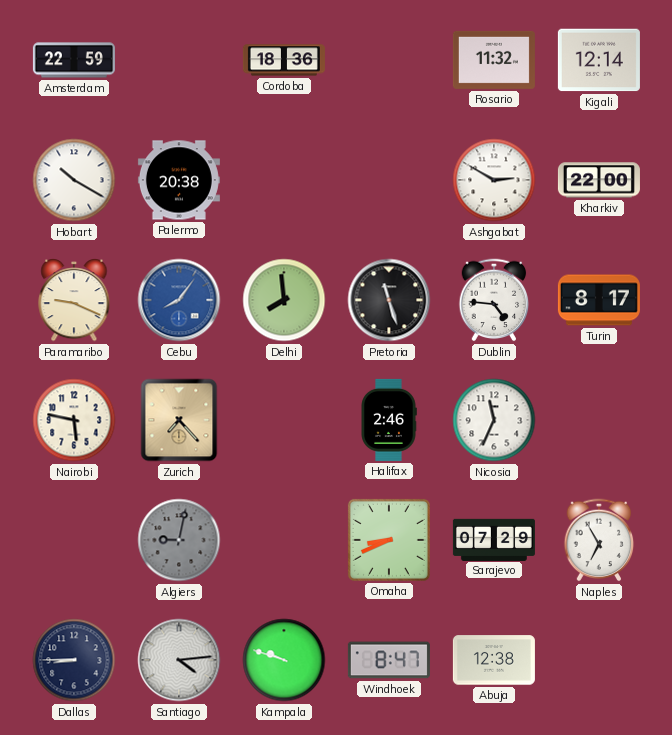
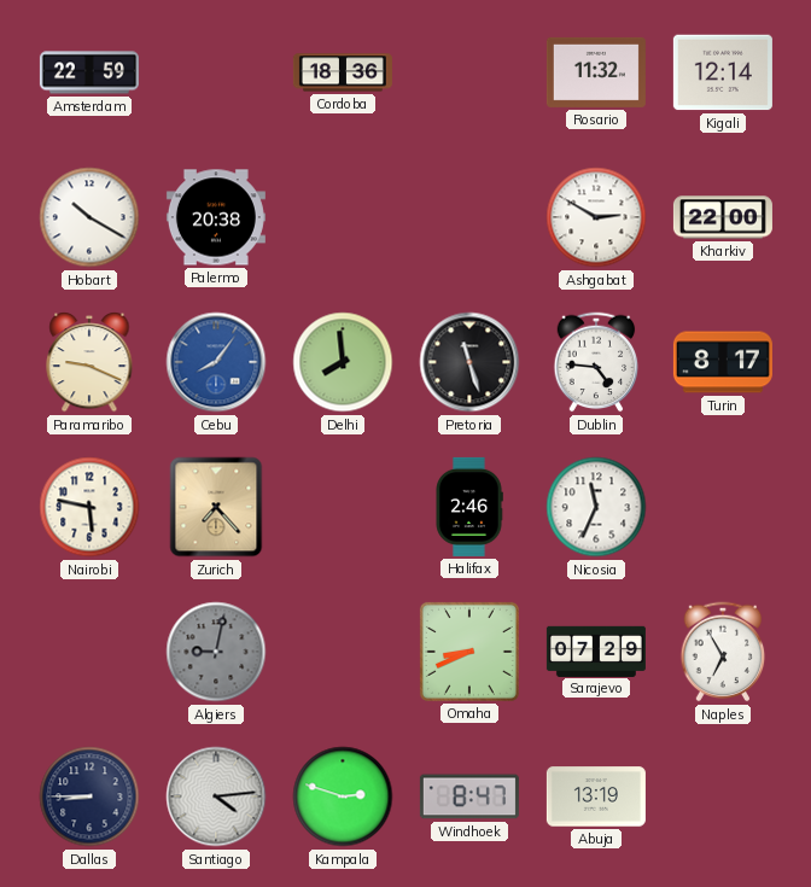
Kampala: 9:48 -> 2:48 (343, 796)
Abuja: 12:38 -> 13:19 (596, 796)
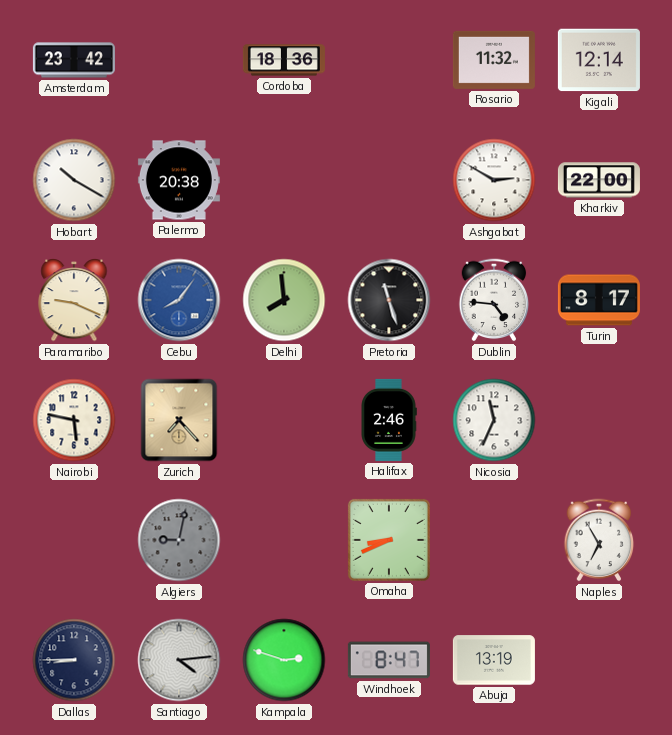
Amsterdam: 22:59 -> 23:42 (74, 60)
Sarajevo: 07:29 -> none (596, 650)
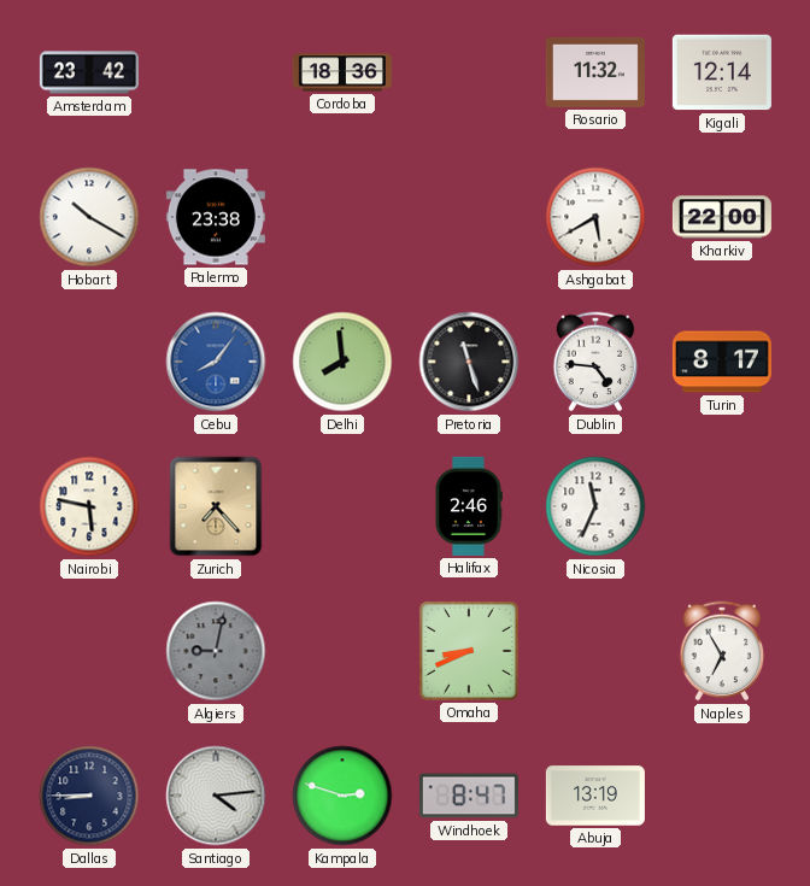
Palermo: 20:38 -> 23:38 (216, 217)
Ashgabat: 2:50 -> 5:40 (595, 217)
Paramaribo: 9:19 -> none (74, 301)
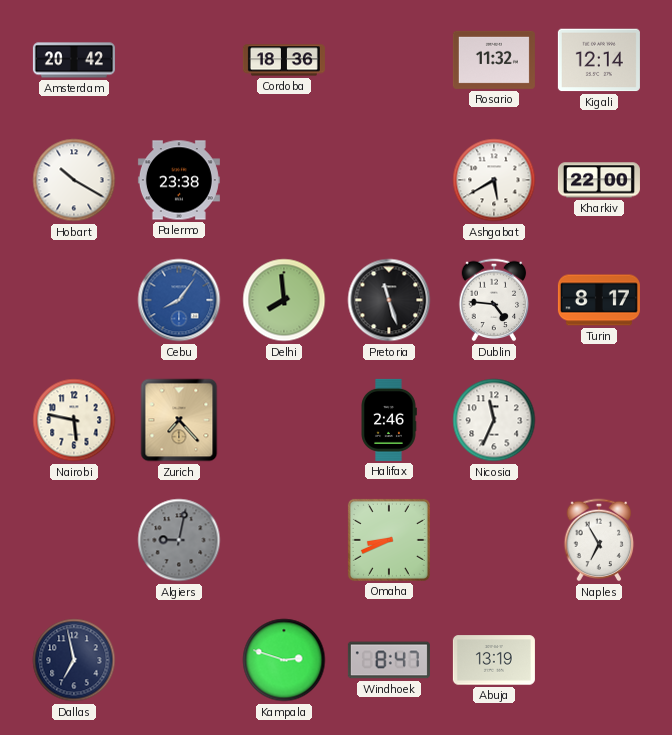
Amsterdam: 23:42 -> 20:42 (74, 60)
Dallas: 8:45 -> 6:58 (74, 660)
Santiago: 4:14 -> none (216, 796)
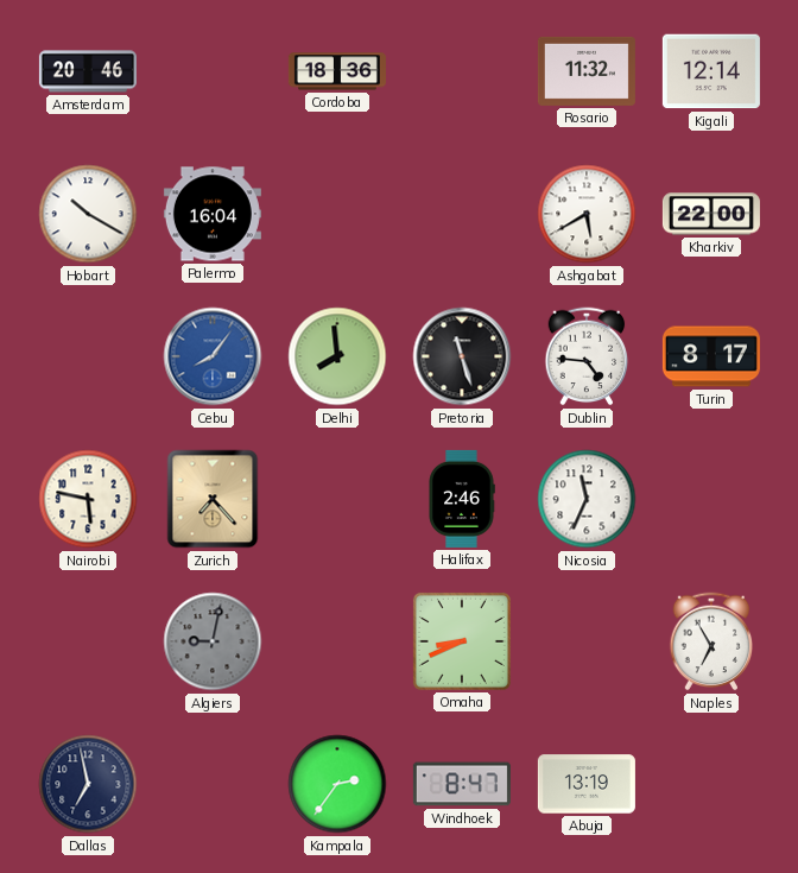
Amsterdam: 20:42 -> 20:46 (88, 71)
Palermo: 23:38 -> 16:04 (213, 214)
Kampala: 2:48 -> 2:36 (337, 784)
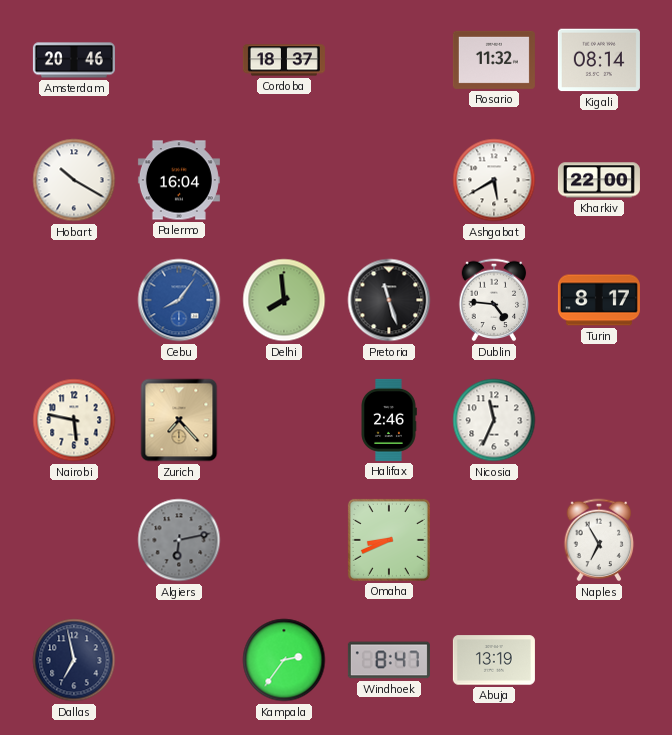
Cordoba: 18:36 -> 18:37 (284, 60)
Kigali: 12:14 -> 08:14 (599, 60)
Algiers: 9:02 -> 6:13 (179, 540)
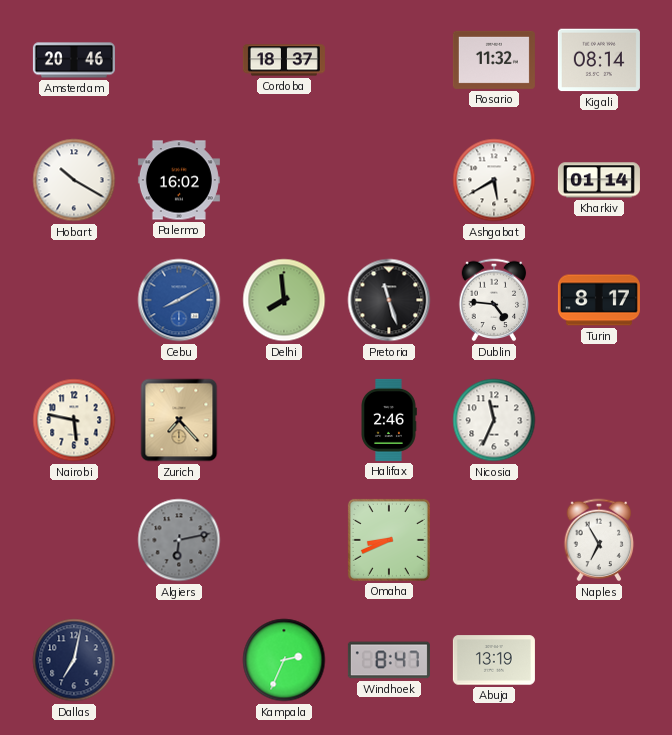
Palermo: 16:04 -> 16:02 (179, 180)
Kharkiv: 22:00 -> 01:14 (599, 180)
Cebu: 8:06 -> 8:10 (179, 300)
Dallas: 6:58 -> 7:02 (74, 660)
Kampala: 2:36 -> 2:34 (284, 660)
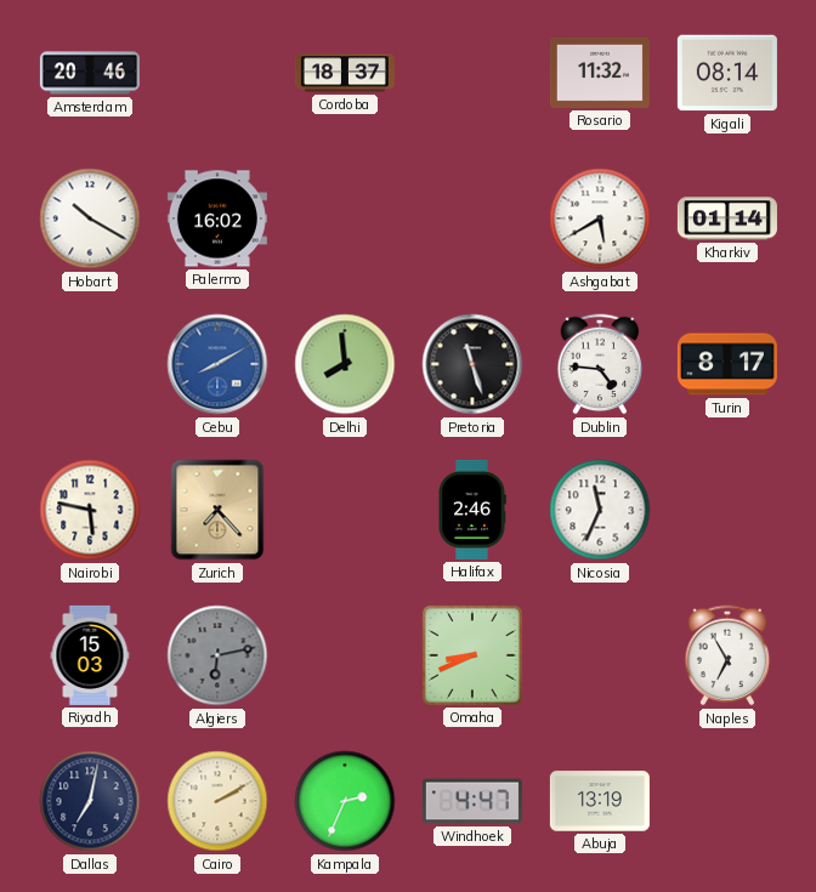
Riyadh: none -> 15:03 (90, 655)
Cairo: none -> 2:10 (217, 801)
Windhoek: 8:47 -> 4:47 (472, 801)
